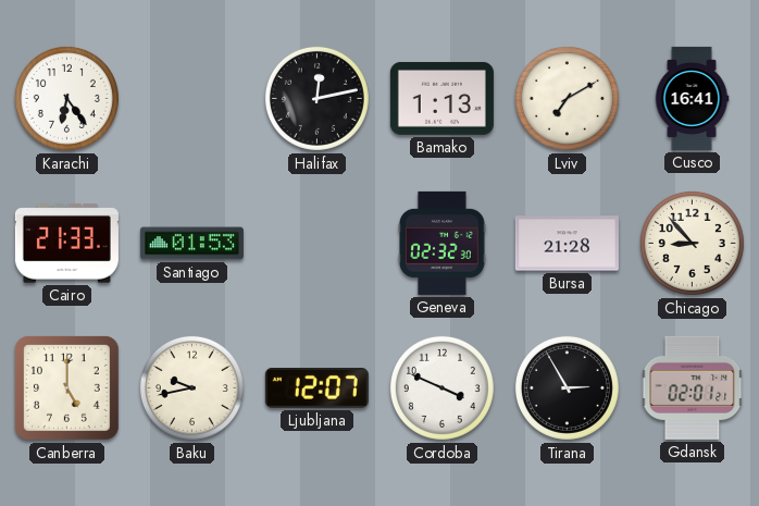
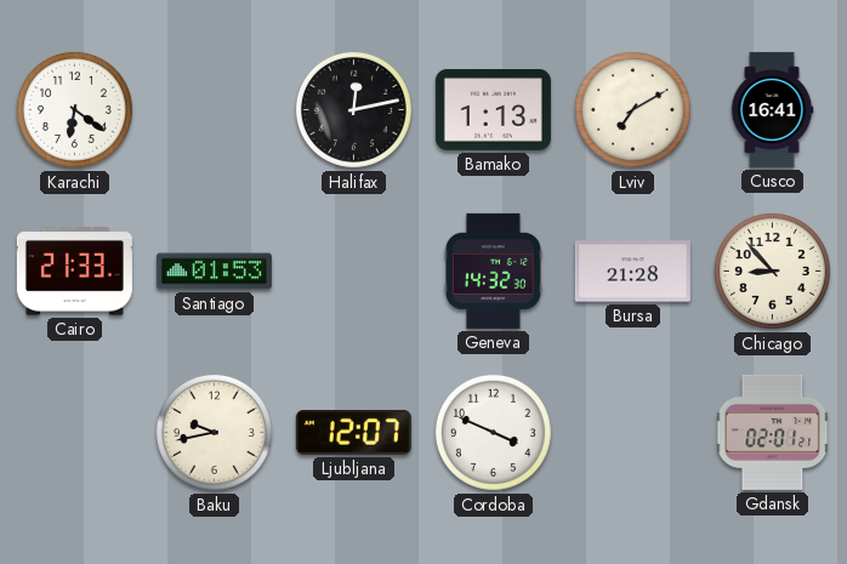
Karachi: 6:24 -> 6:21 (74, 109)
Geneva: 02:32 -> 14:32 (493, 270)
Canberra: 5:00 -> none (66, 387)
Tirana: 2:55 -> none (567, 387)
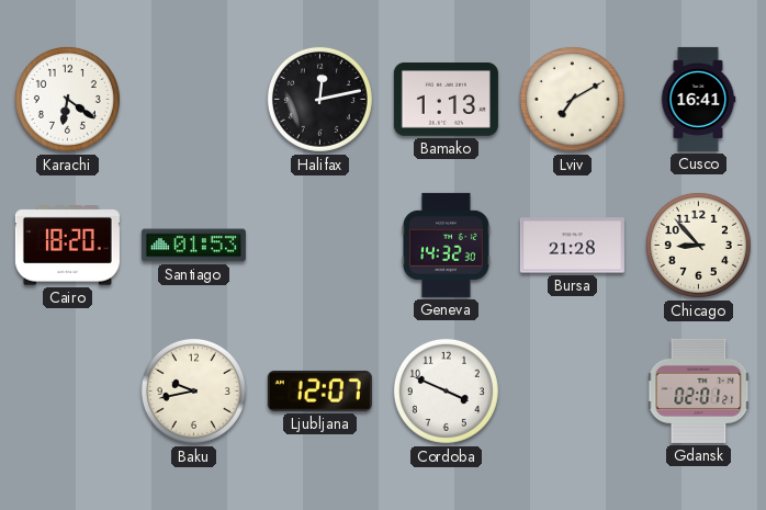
Cairo: 21:33 -> 18:20 (67, 246)
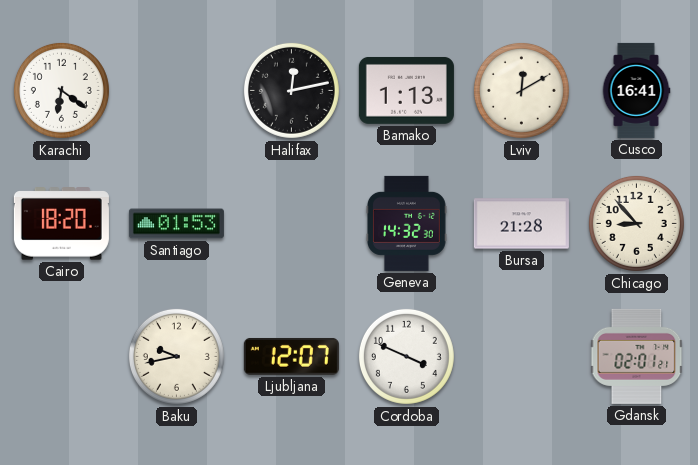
Lviv: 7:10 -> 12:10 (521, 90)
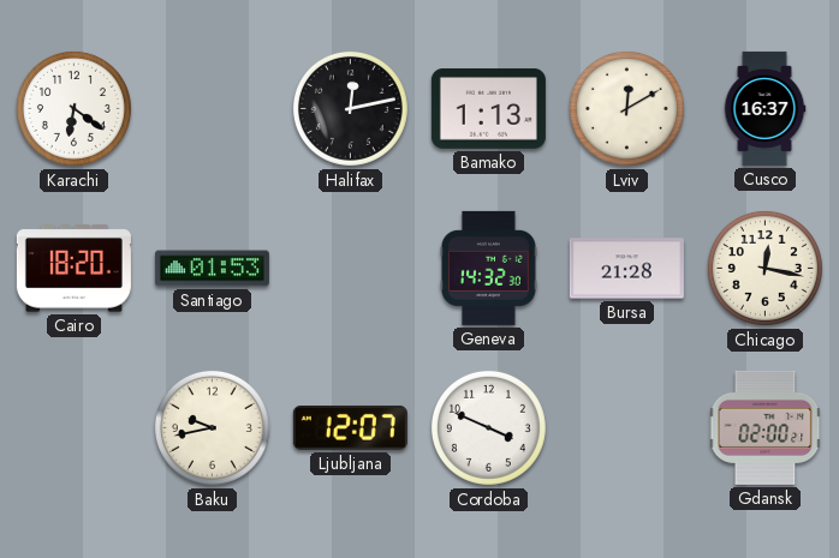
Cusco: 16:41 -> 16:37 (764, 108)
Chicago: 8:53 -> 12:17 (764, 268)
Gdansk: 02:01 -> 02:00 (766, 427)
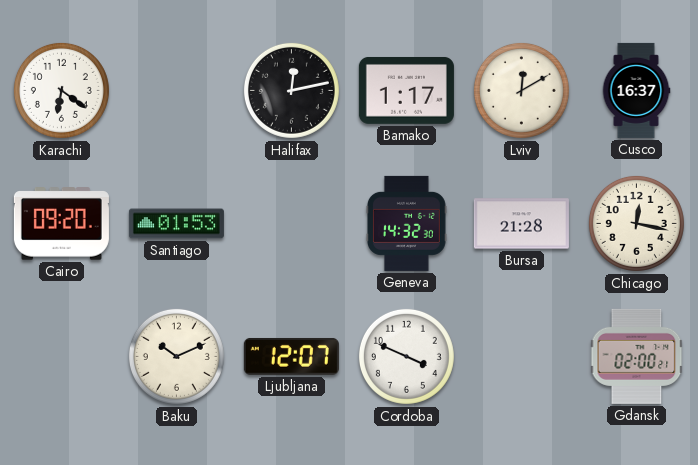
Bamako: 1:13 -> 1:17 (406, 90)
Cairo: 18:20 -> 09:20 (61, 224)
Baku: 9:43 -> 10:11 (176, 356)
